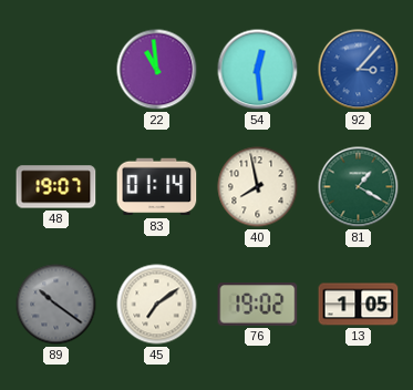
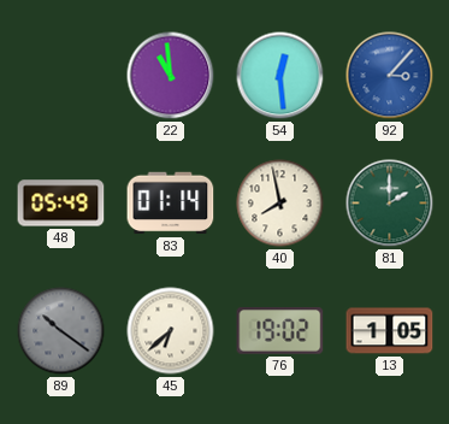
48: 19:07 -> 05:49 (61, 204)
81: 1:20 -> 2:00 (390, 204)
45: 7:09 -> 6:38 (171, 331)
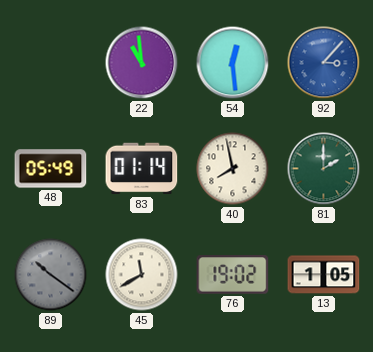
45: 6:38 -> 11:40 (142, 275)
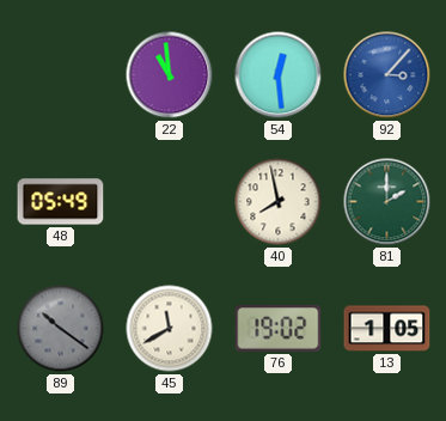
83: 01:14 -> none (142, 169)
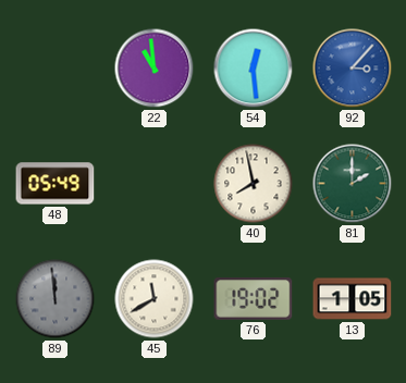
89: 10:21 -> 11:59 (56, 299)
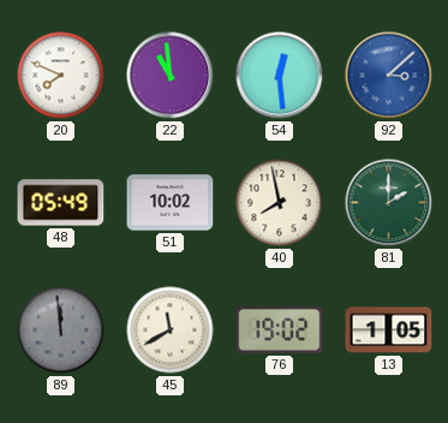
20: none -> 7:49 (61, 76)
92: 3:07 -> 3:08 (389, 76)
51: none -> 10:02 (171, 203)
